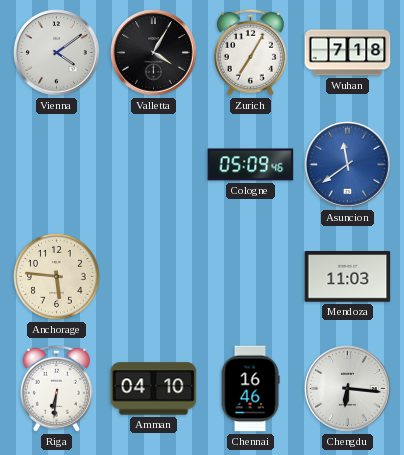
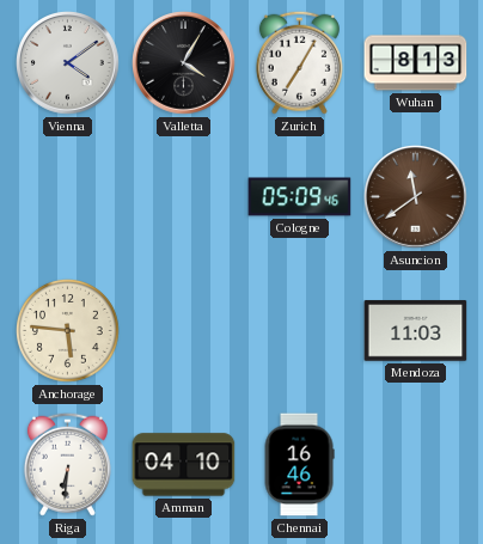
Wuhan: 7:18 -> 8:13 (416, 63)
Asuncion dial: blue -> brown (416, 197)
Chengdu: 6:16 -> none (348, 389)
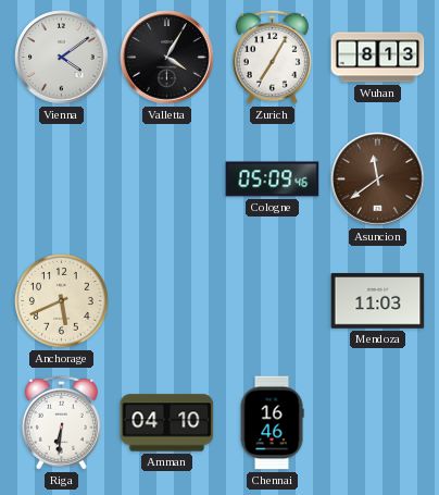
Anchorage: 5:46 -> 5:41 (62, 301)
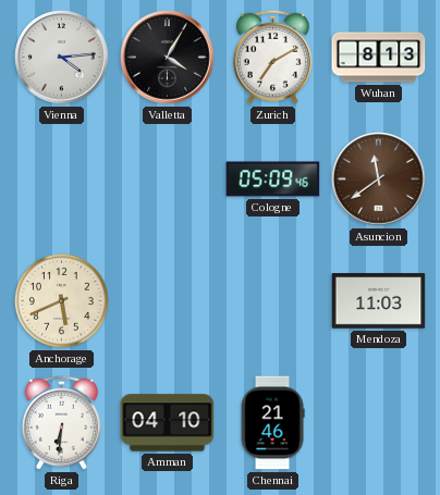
Vienna: 4:09 -> 4:14 (62, 58)
Zurich: 7:05 -> 7:10 (272, 57)
Chennai: 16:46 -> 21:46 (272, 423)
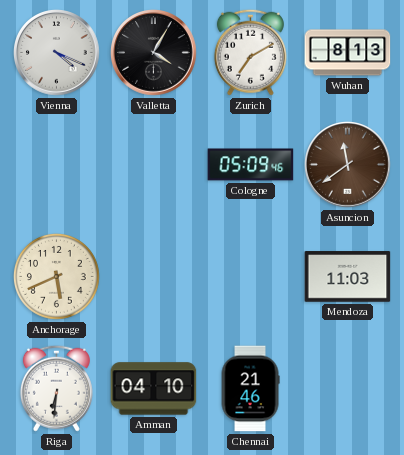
Vienna: 4:14 -> 4:19 (57, 53)
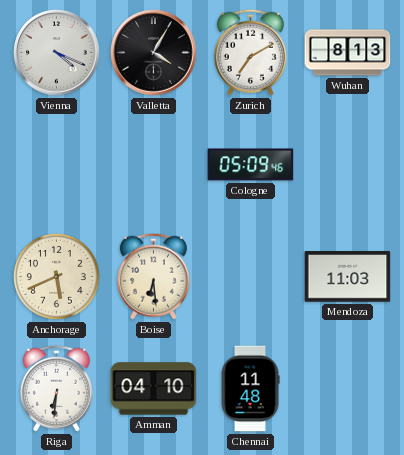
Asuncion: 11:39 -> none (348, 165)
Boise: none -> 6:29 (153, 276)
Chennai: 21:46 -> 11:48 (250, 389)
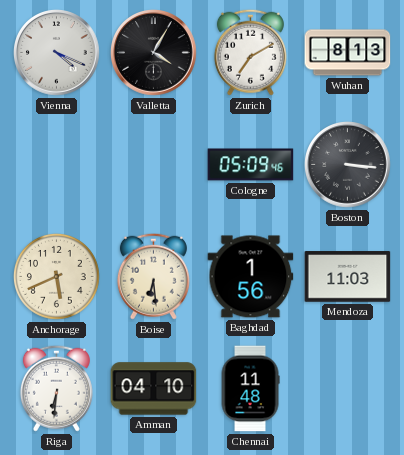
Boston: none -> 3:16 (348, 165)
Baghdad: none -> 1:56 (251, 277)
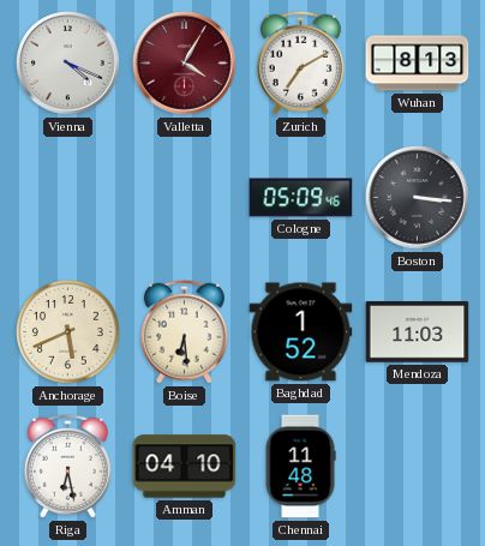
Valletta dial: black -> burgundy (185, 64)
Baghdad: 1:56 -> 1:52 (301, 332)
Riga: 6:31 -> 6:28 (67, 466)
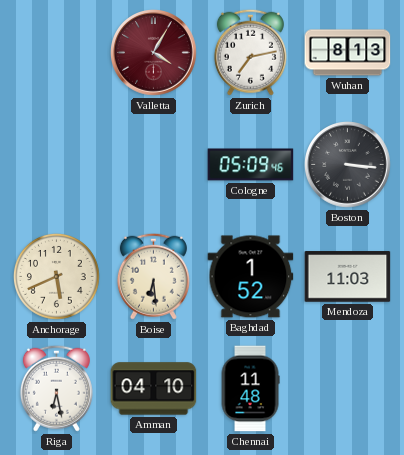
Vienna: 4:19 -> none (68, 64)
Zurich: 7:10 -> 7:13 (250, 52)
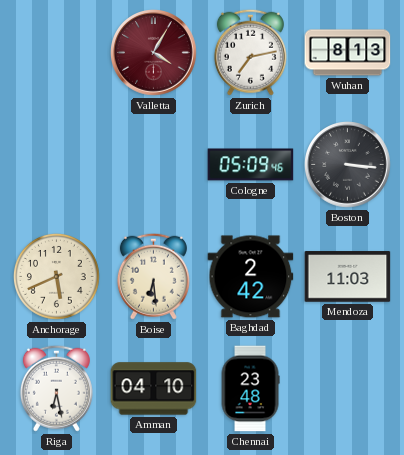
Baghdad: 1:52 -> 2:42 (251, 277)
Chennai: 11:48 -> 23:48 (250, 389)
